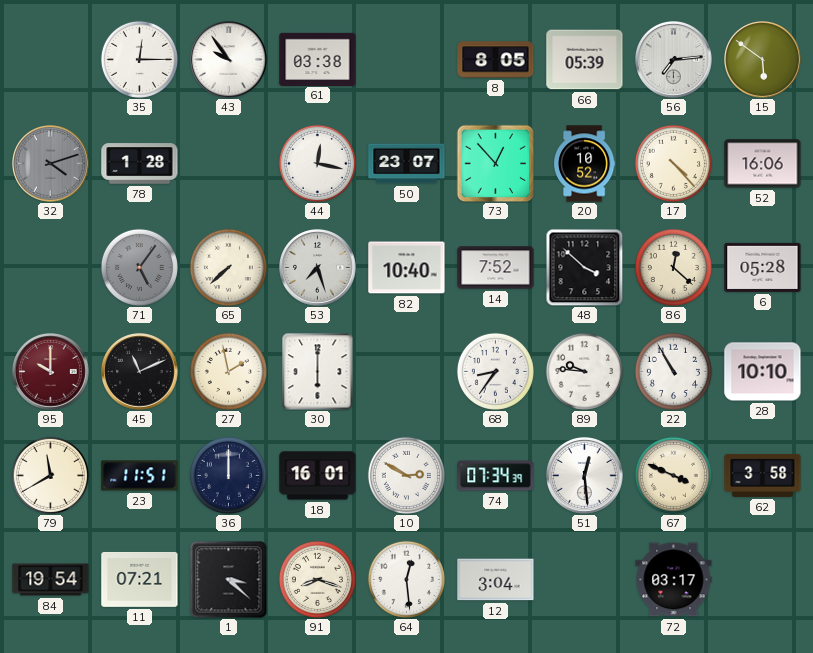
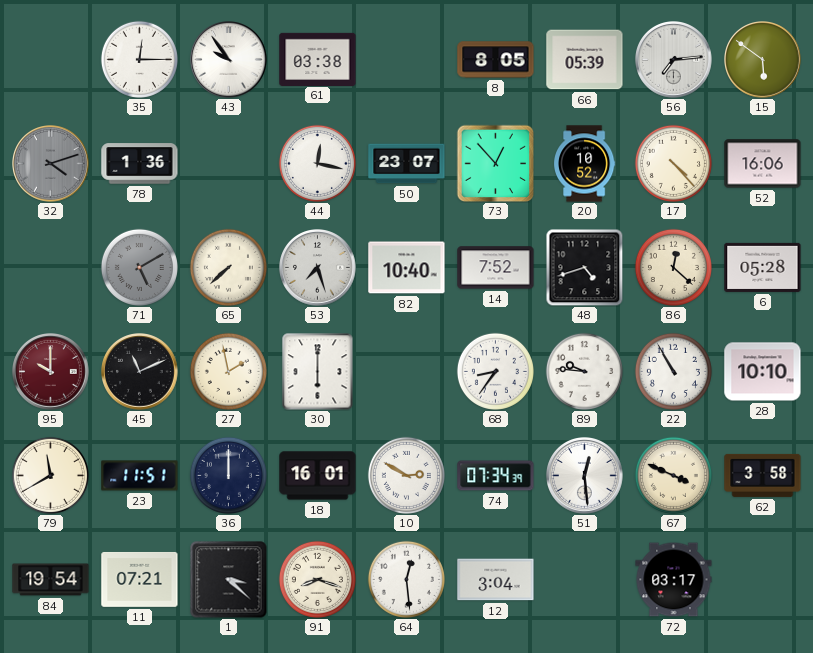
78: 1:28 -> 1:36 (140, 164)
71: 5:06 -> 5:10 (139, 267)
48: 3:52 -> 4:42 (584, 267)
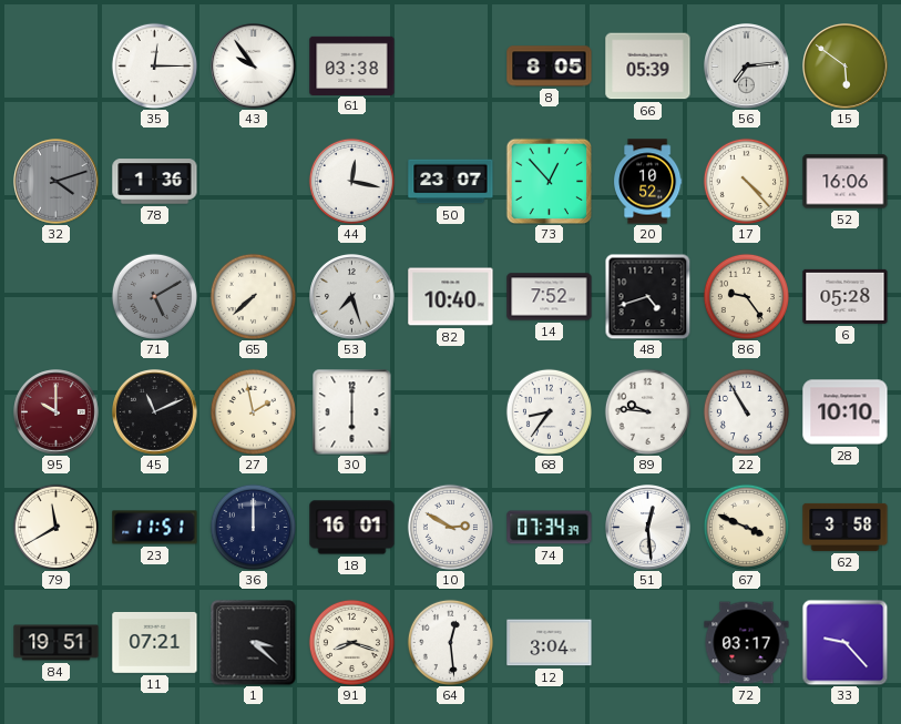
86: 12:22 -> 9:24 (746, 296)
84: 19:54 -> 19:51 (57, 643)
33: none -> 9:23 (844, 642)
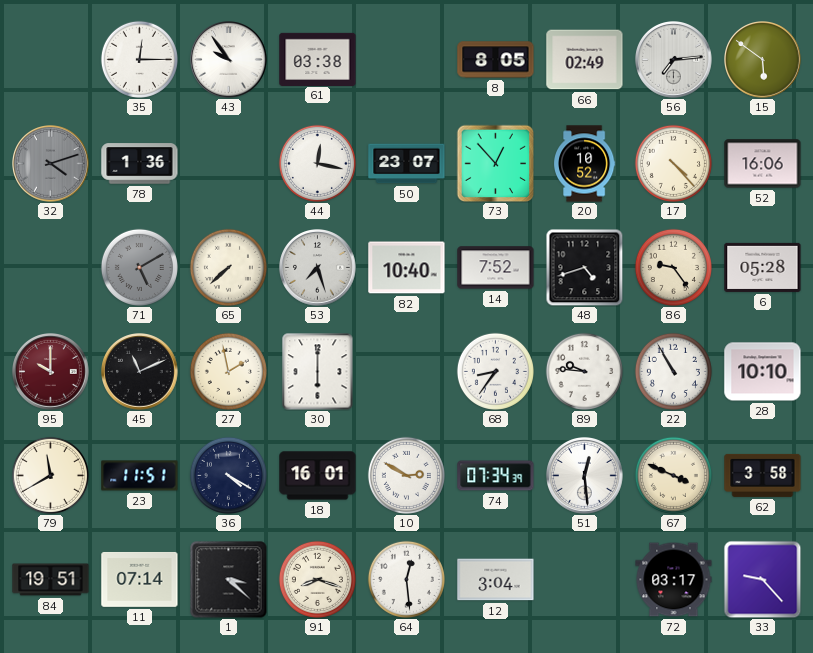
66: 05:39 -> 02:49 (585, 60)
36: 12:00 -> 4:20 (228, 475)
11: 07:21 -> 07:14 (140, 579)
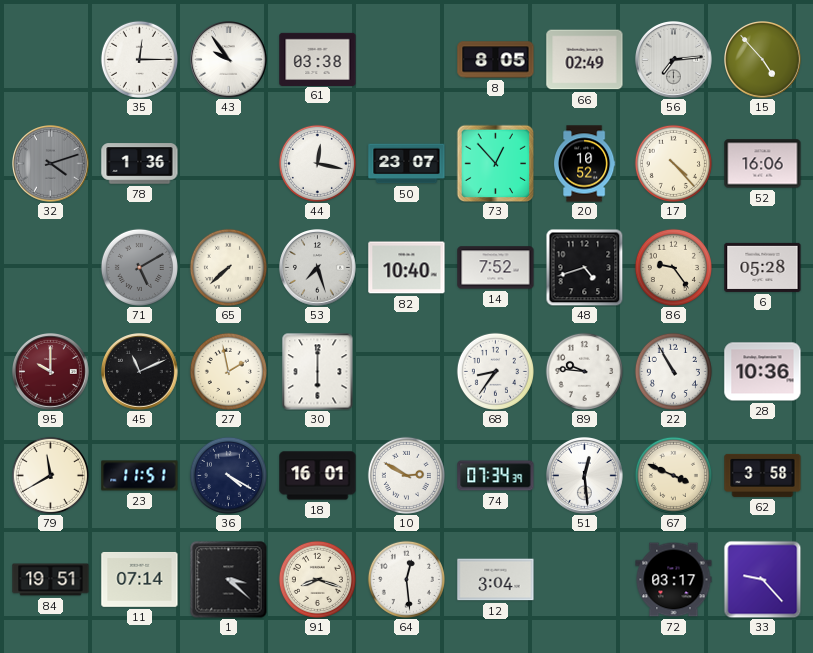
15: 5:51 -> 4:53 (763, 60)
28: 10:10 -> 10:36 (763, 372)
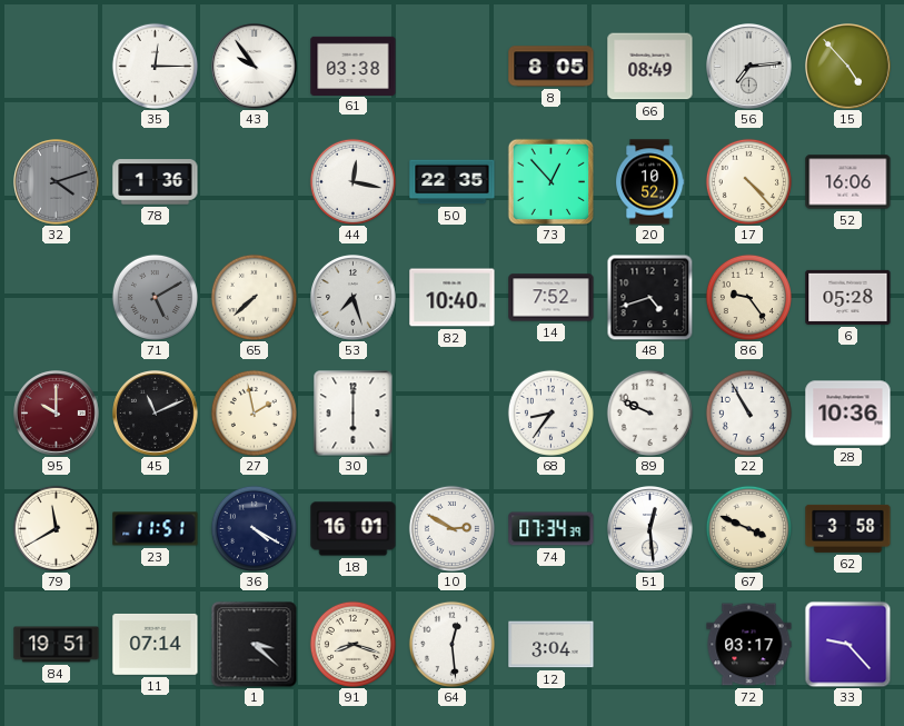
66: 02:49 -> 08:49 (650, 67)
50: 23:07 -> 22:35 (453, 182)
89: 9:46 -> 9:49 (649, 412)
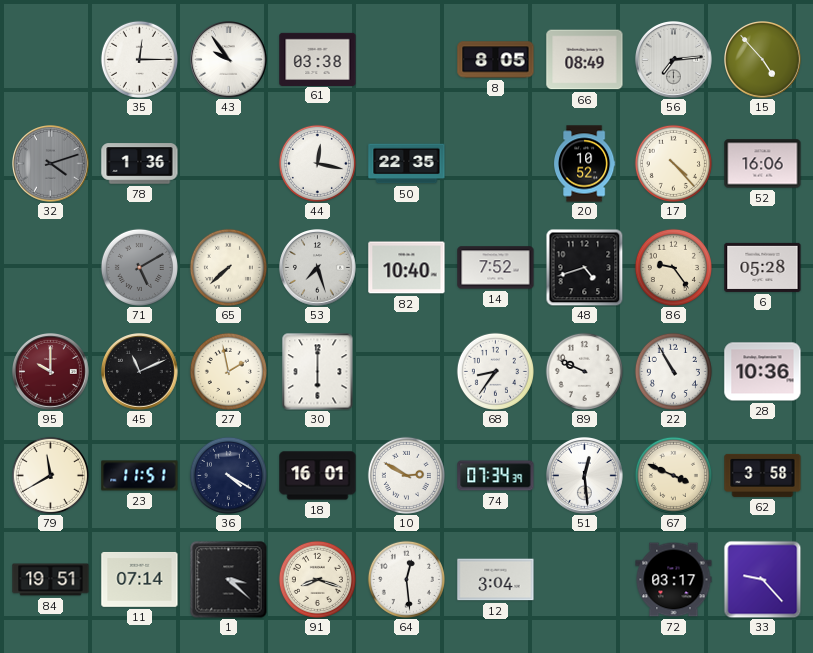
73: 12:53 -> none (550, 181)
